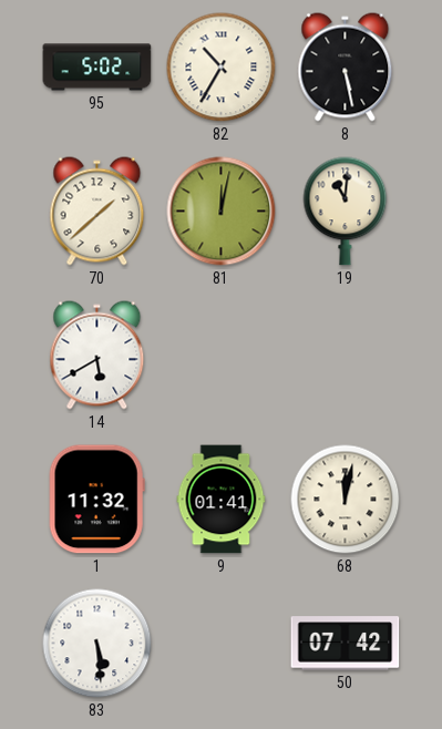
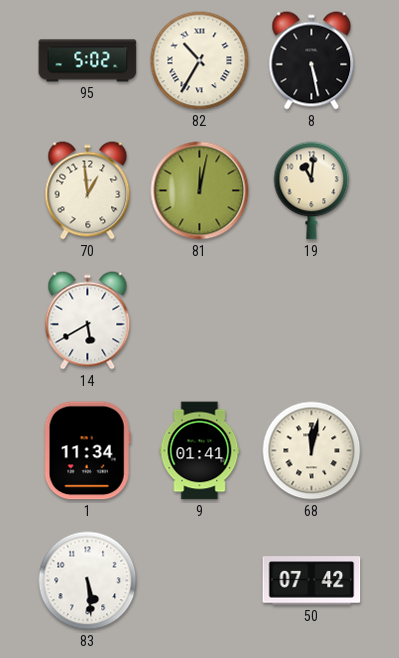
70: 1:38 -> 12:59 (88, 191)
1: 11:32 -> 11:34 (87, 451)
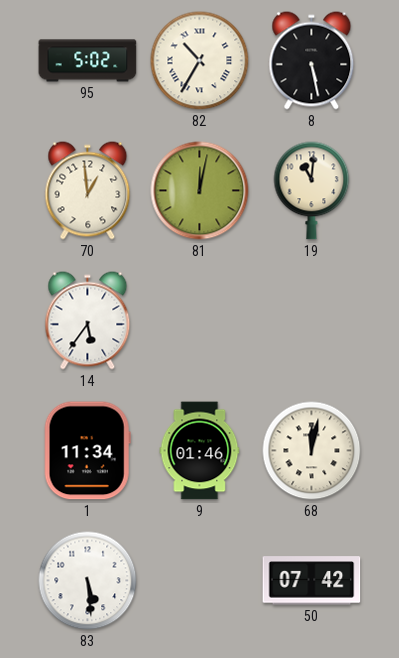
14: 5:40 -> 5:36 (88, 321)
9: 01:41 -> 01:46 (200, 451)
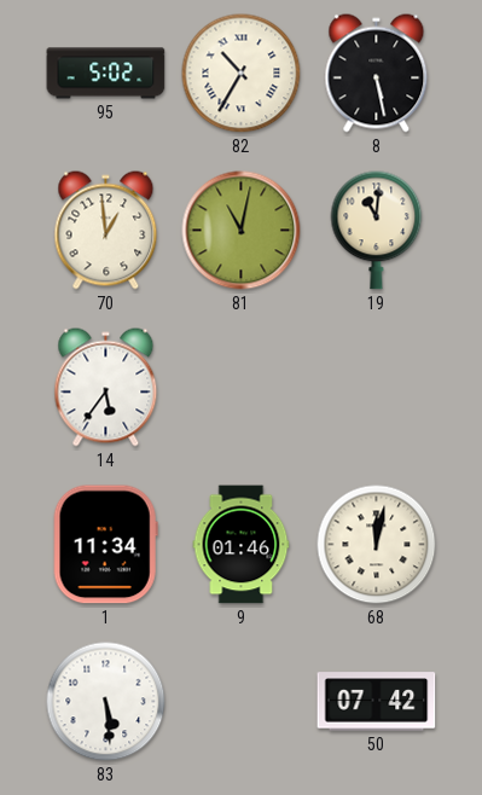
81: 12:02 -> 11:02 (242, 231)
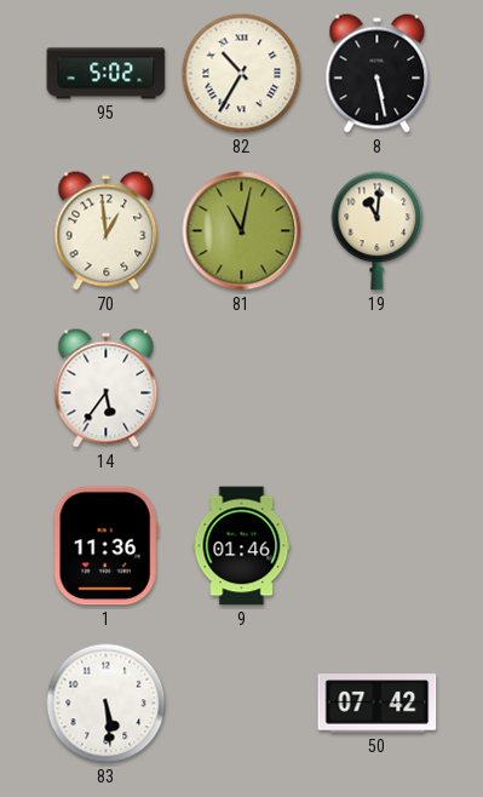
1: 11:34 -> 11:36 (105, 546)
68: 12:02 -> none (377, 545)
